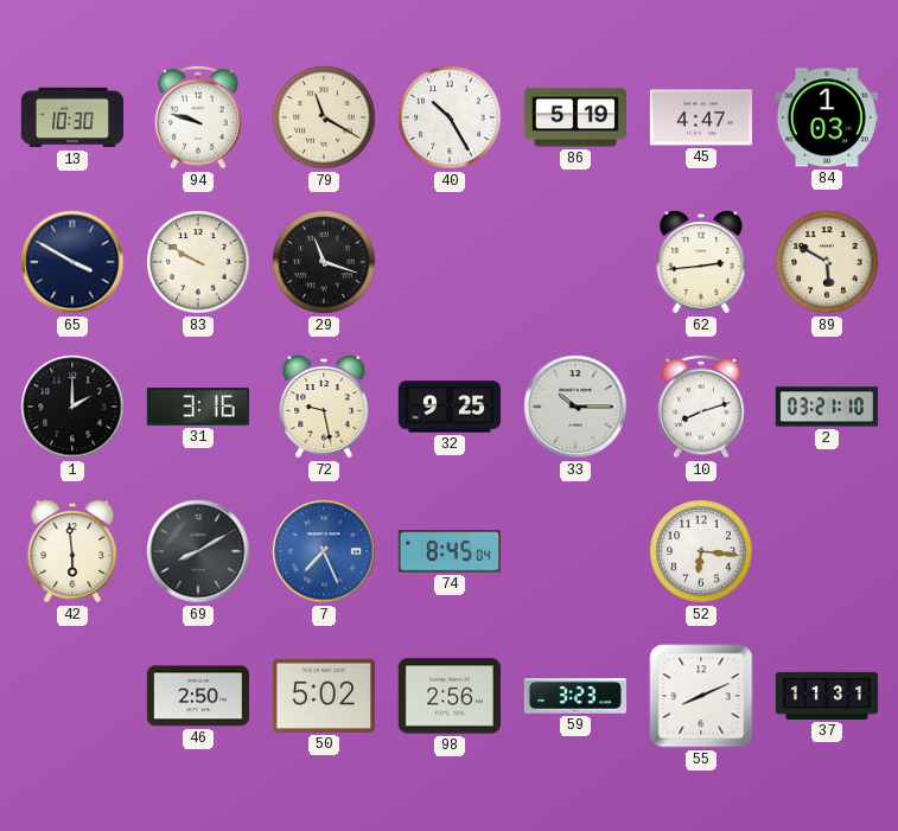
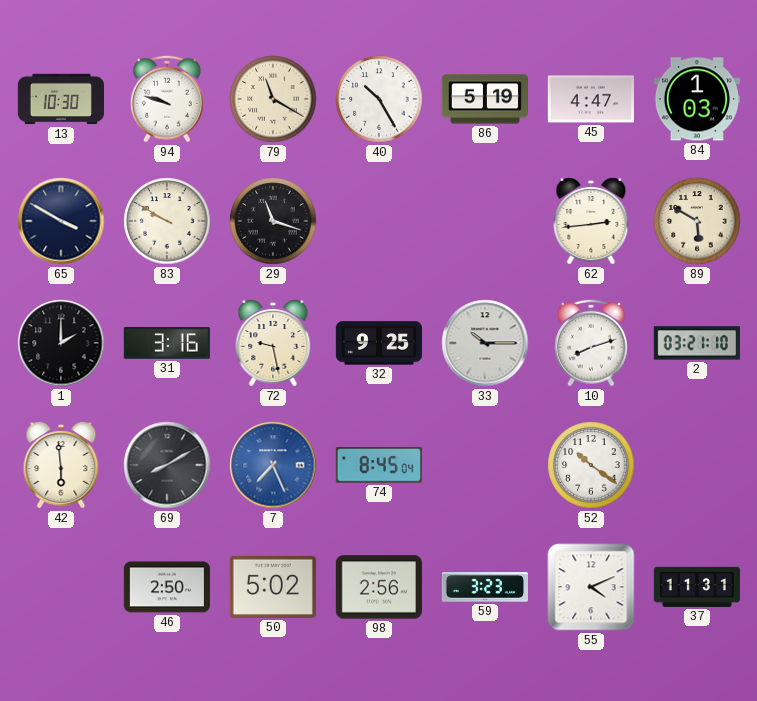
52: 6:16 -> 10:21 (591, 465)
55: 8:11 -> 4:11 (591, 587)
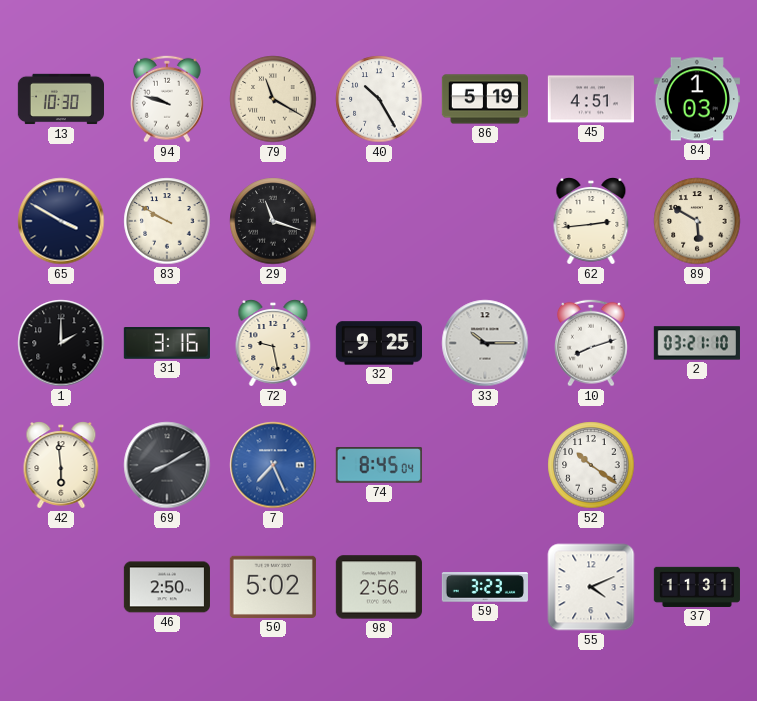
45: 4:47 -> 4:51 (591, 99)
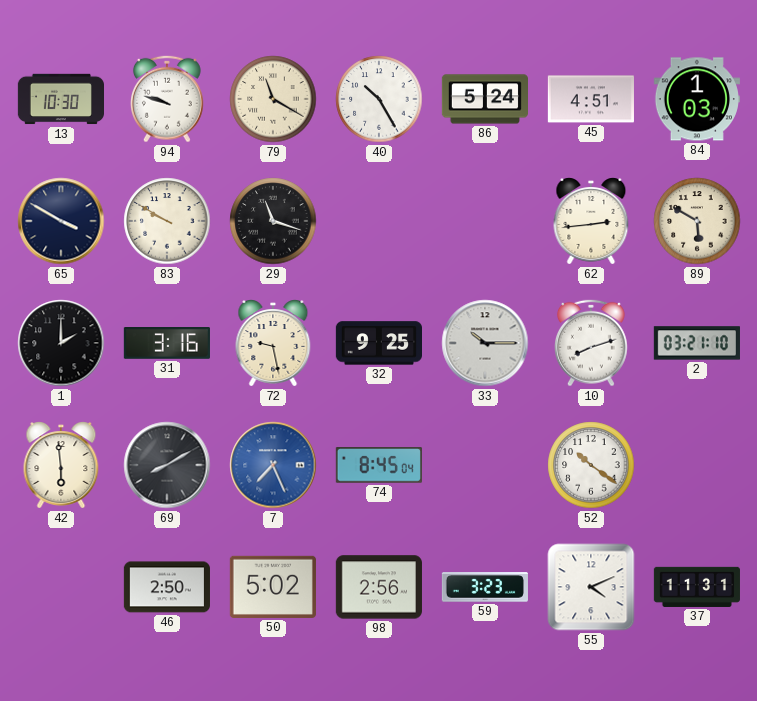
86: 5:19 -> 5:24 (484, 99)
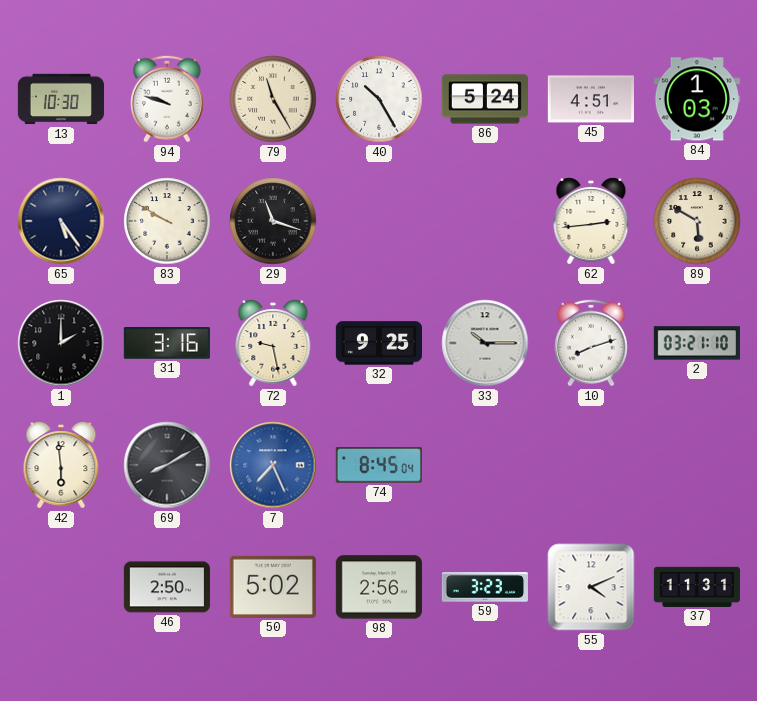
79: 11:20 -> 11:25 (273, 99)
65: 3:50 -> 5:24 (61, 221)
52: 10:21 -> none (591, 465)
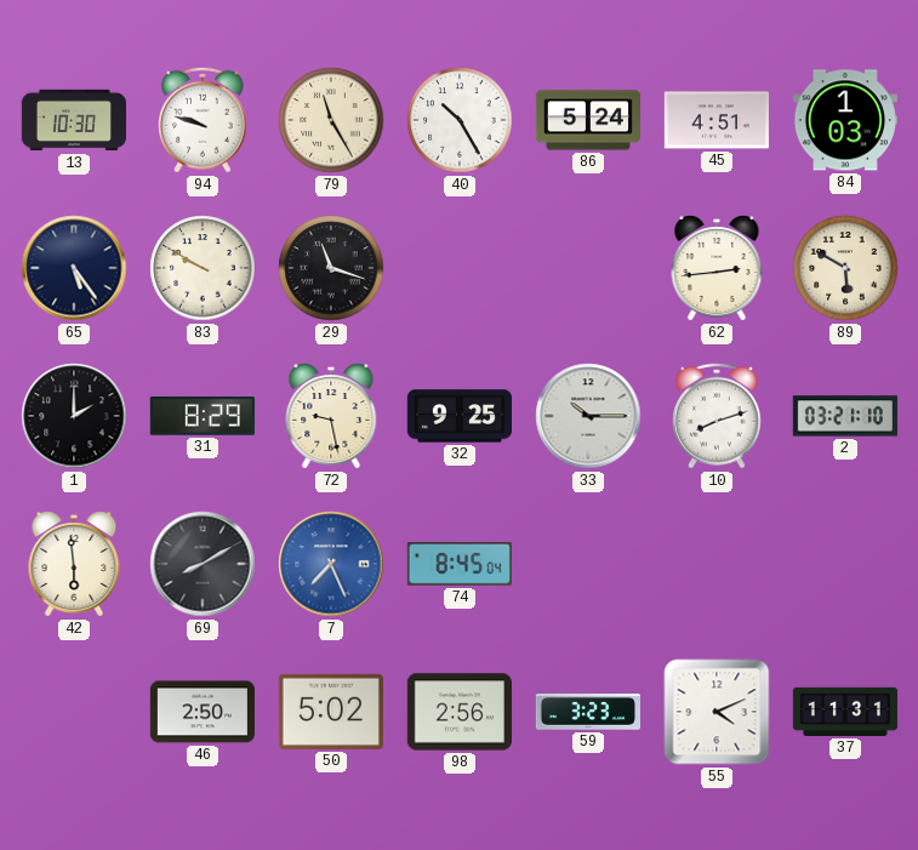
31: 3:16 -> 8:29 (203, 417)
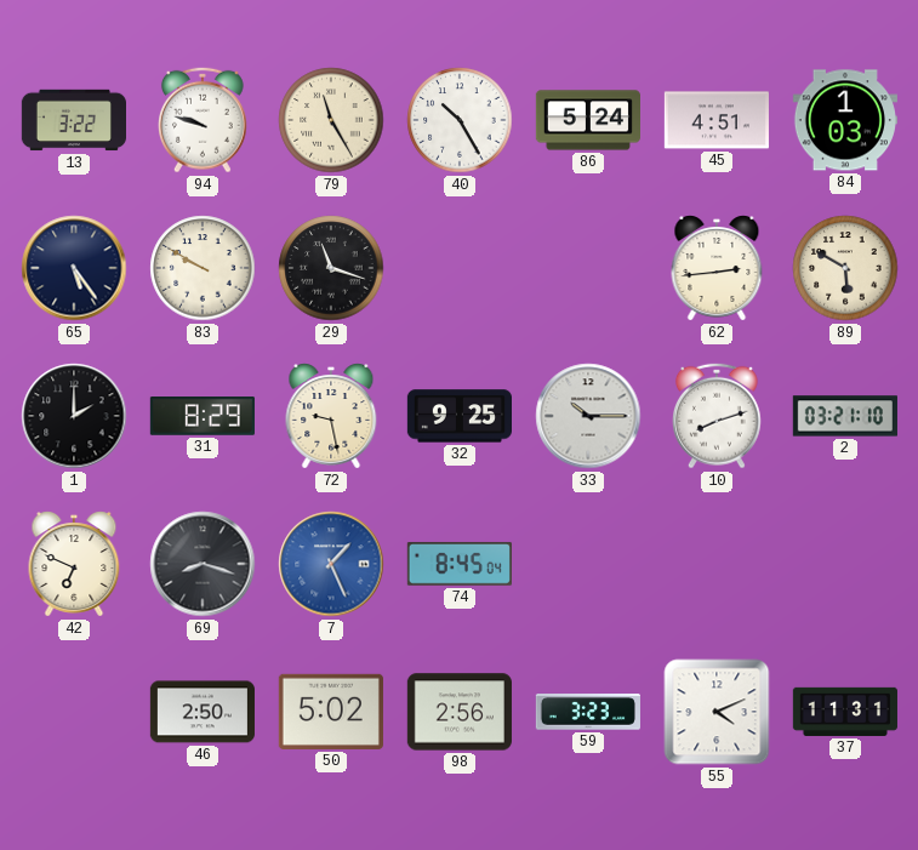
13: 10:30 -> 3:22 (73, 120)
42: 5:59 -> 6:49 (74, 564)
69: 8:10 -> 8:18 (203, 564)
7: 7:26 -> 1:26 (331, 564)
